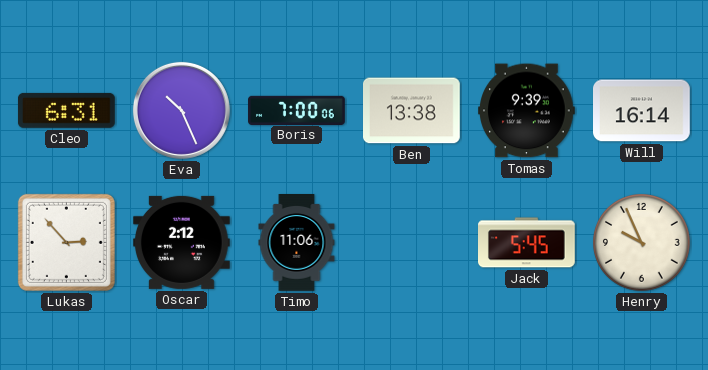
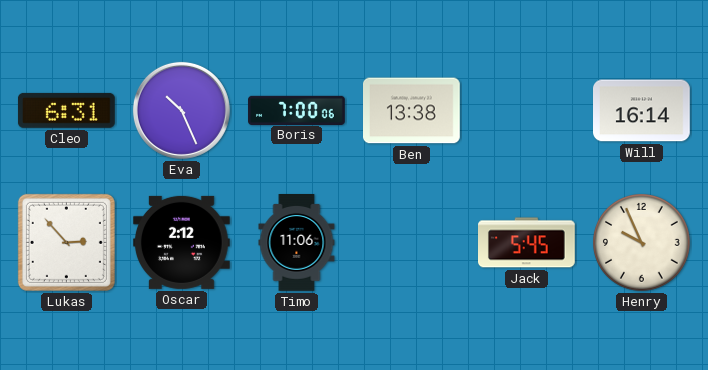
Tomas: 9:39 -> none (527, 111)
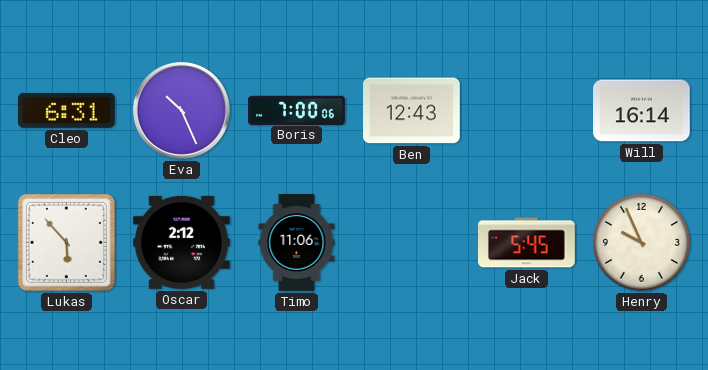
Ben: 13:38 -> 12:43 (412, 111)
Lukas: 2:53 -> 5:53 (66, 242)
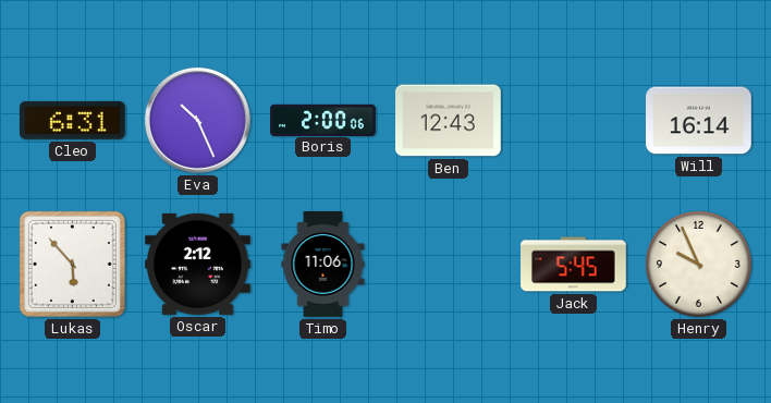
Boris: 7:00 -> 2:00 (323, 120)
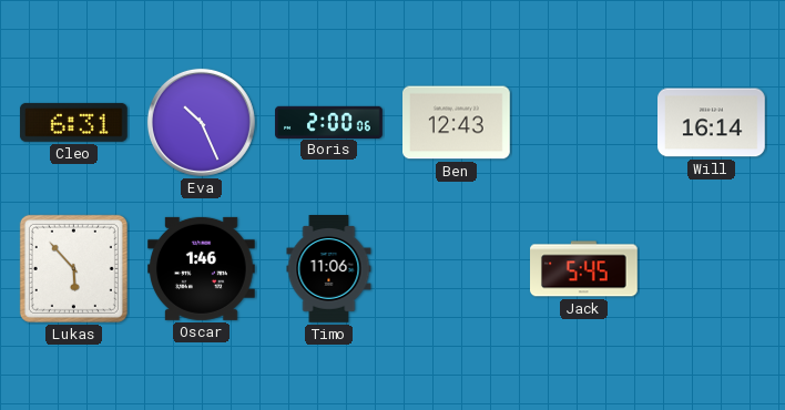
Oscar: 2:12 -> 1:46 (202, 268)
Henry: 9:56 -> none (699, 265)
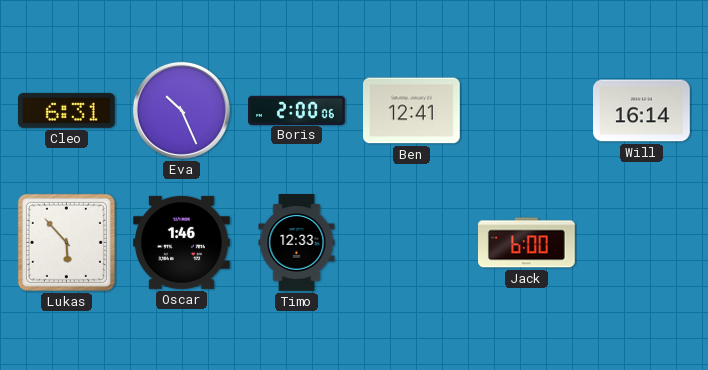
Ben: 12:43 -> 12:41 (412, 111)
Timo: 11:06 -> 12:33 (297, 243)
Jack: 5:45 -> 6:00 (527, 243)
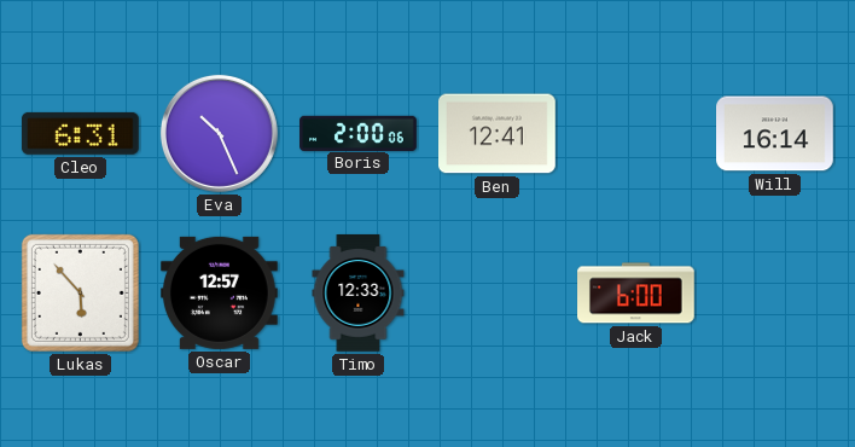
Oscar: 1:46 -> 12:57 (220, 292)
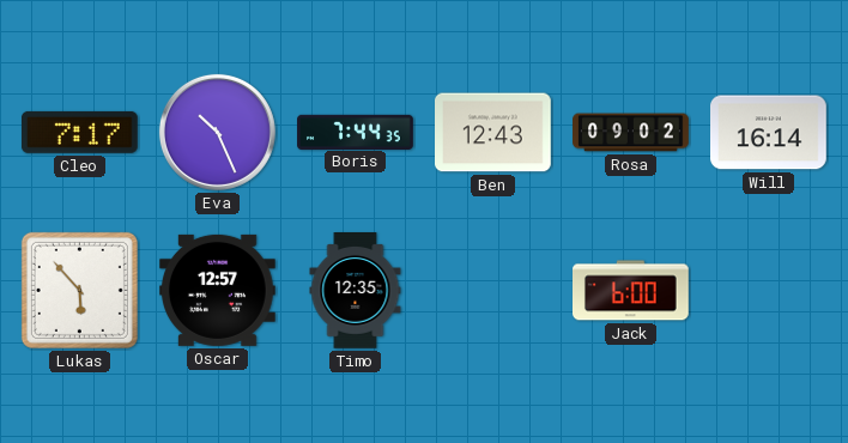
Cleo: 6:31 -> 7:17 (79, 132)
Boris: 2:00 -> 7:44 (356, 132)
Ben: 12:41 -> 12:43 (493, 133)
Rosa: none -> 09:02 (631, 133)
Timo: 12:33 -> 12:35 (356, 291)
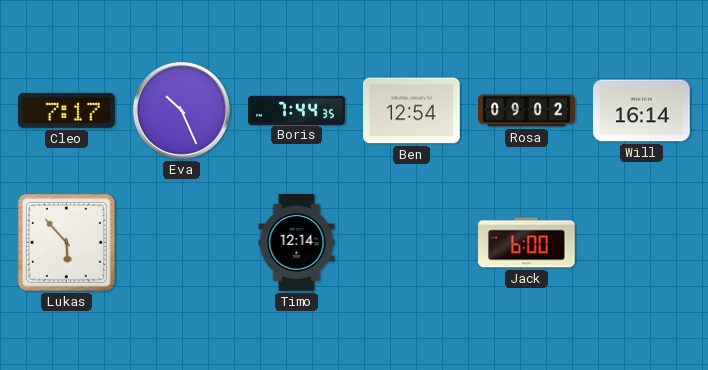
Ben: 12:43 -> 12:54 (412, 111)
Oscar: 12:57 -> none (218, 290)
Timo: 12:35 -> 12:14 (297, 243)
